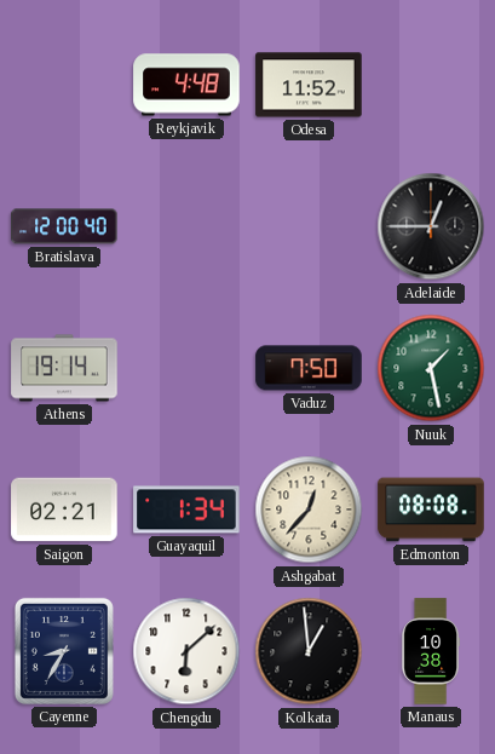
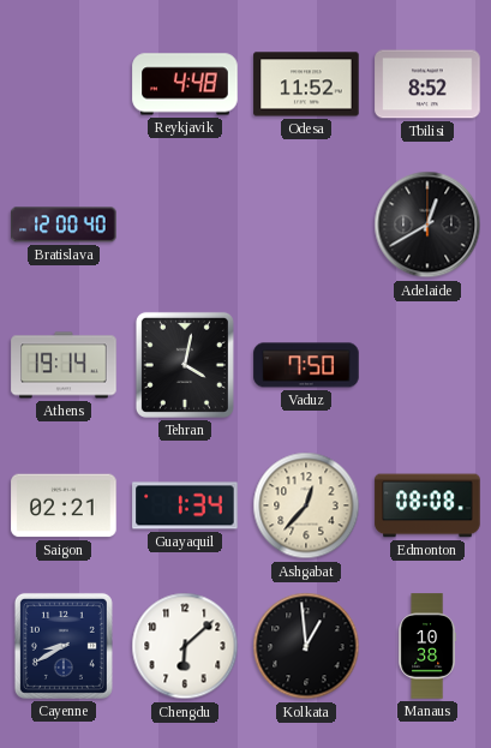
Tbilisi: none -> 8:52 (427, 84)
Adelaide: 12:45 -> 12:40 (427, 225)
Tehran: none -> 4:02 (185, 365)
Nuuk: 1:28 -> none (431, 368)
Cayenne: 8:35 -> 8:40 (64, 646)
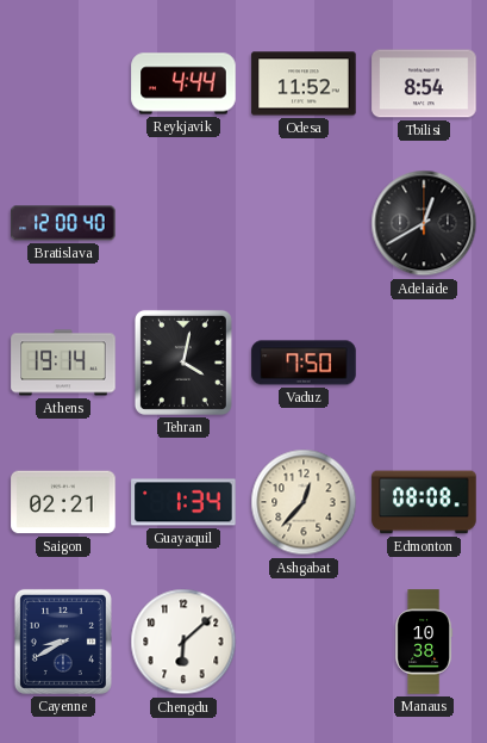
Reykjavik: 4:48 -> 4:44 (183, 83)
Tbilisi: 8:52 -> 8:54 (424, 83)
Kolkata: 12:59 -> none (306, 646)
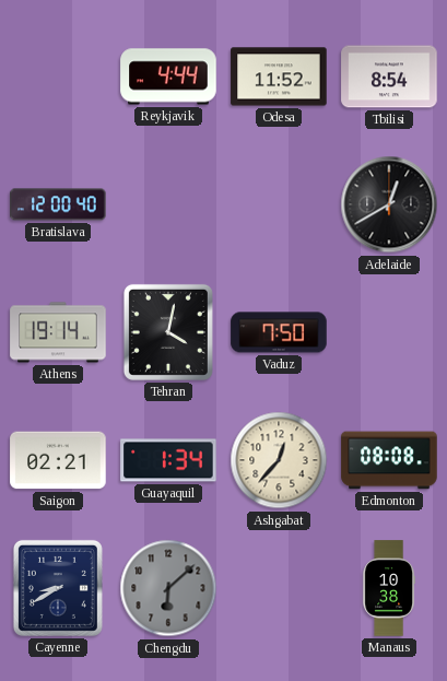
Chengdu dial: white -> grey (168, 588)
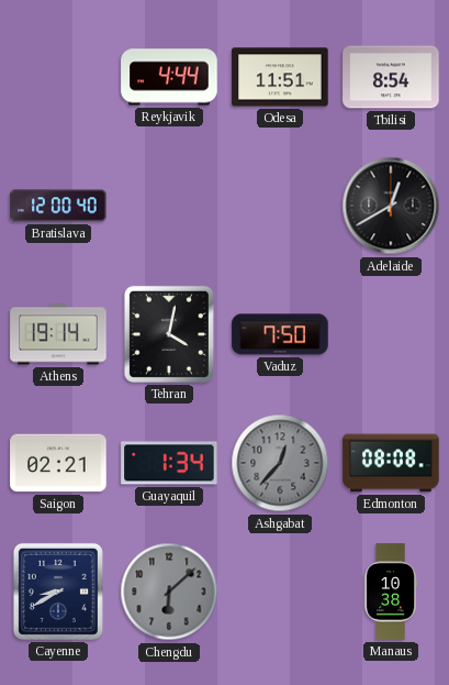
Odesa: 11:52 -> 11:51 (280, 77)
Ashgabat dial: cream -> grey (280, 463)
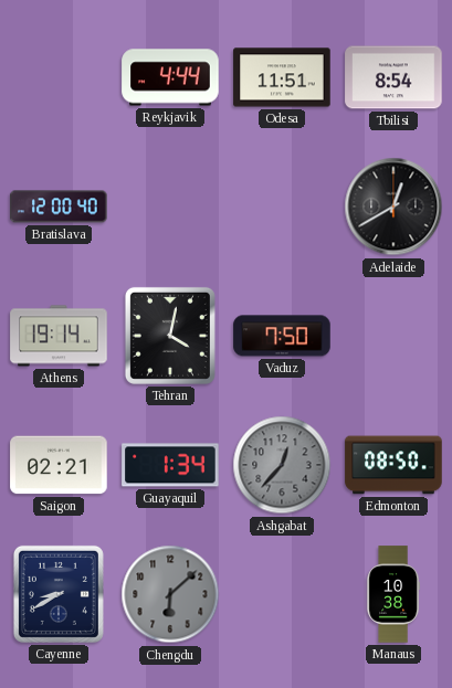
Edmonton: 08:08 -> 08:50 (393, 465)
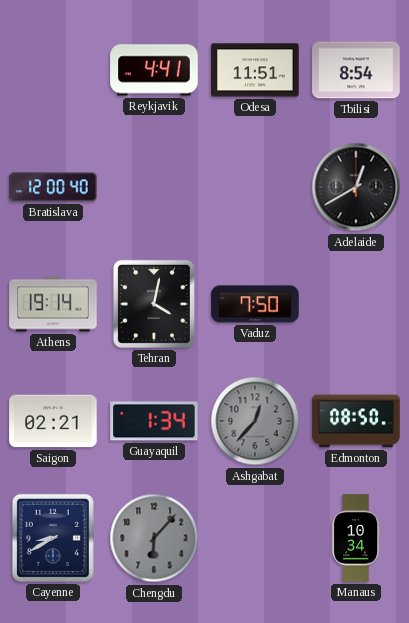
Reykjavik: 4:44 -> 4:41 (154, 70)
Chengdu: 6:08 -> 6:07 (154, 538)
Manaus: 10:38 -> 10:34 (355, 538)
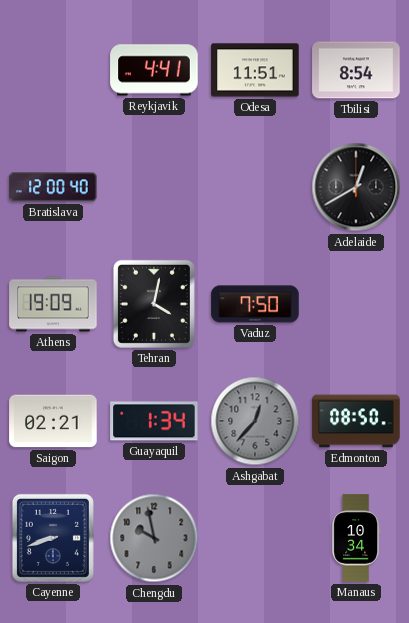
Athens: 19:14 -> 19:09 (53, 304)
Cayenne: 8:40 -> 8:42 (53, 538)
Chengdu: 6:07 -> 9:58 (154, 538)
